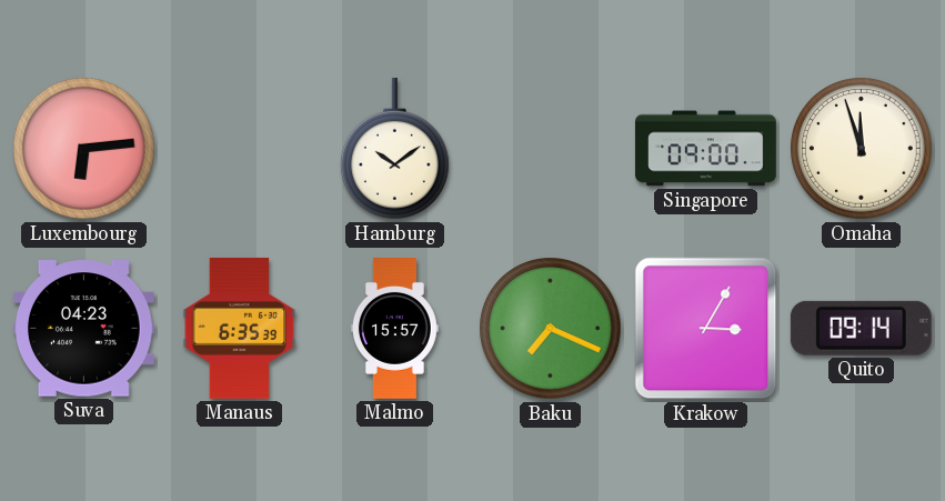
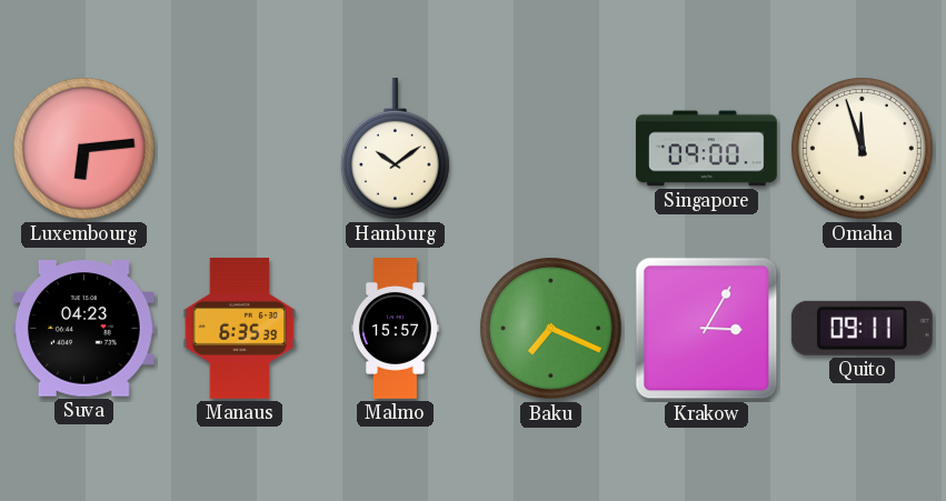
Quito: 09:14 -> 09:11 (862, 328)
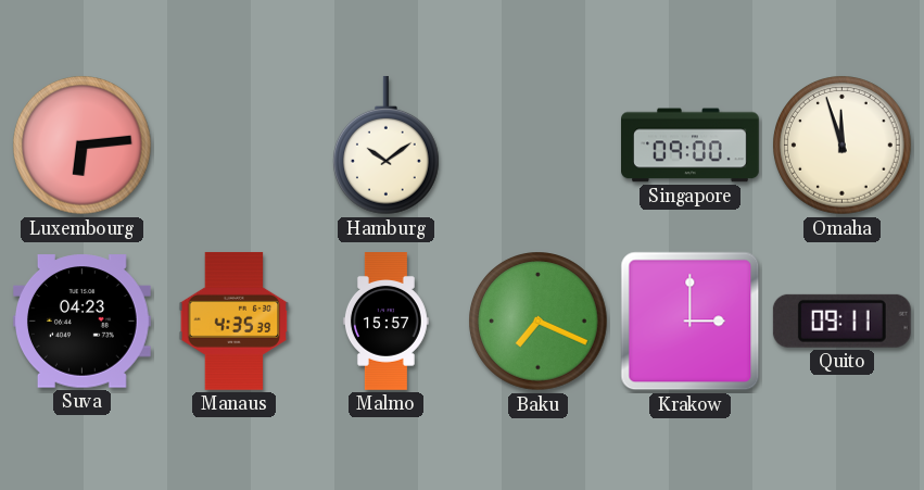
Manaus: 6:35 -> 4:35 (235, 321)
Krakow: 3:05 -> 3:00 (691, 322)
